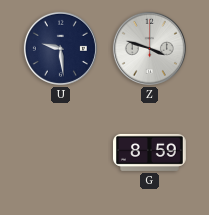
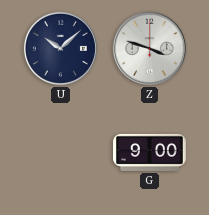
U: 9:29 -> 10:08 (60, 48)
G: 8:59 -> 9:00 (150, 152)
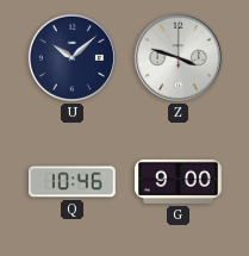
Q: none -> 10:46 (71, 182)
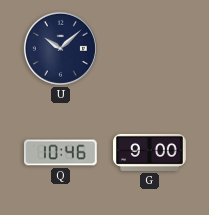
Z: 3:48 -> none (178, 57)
